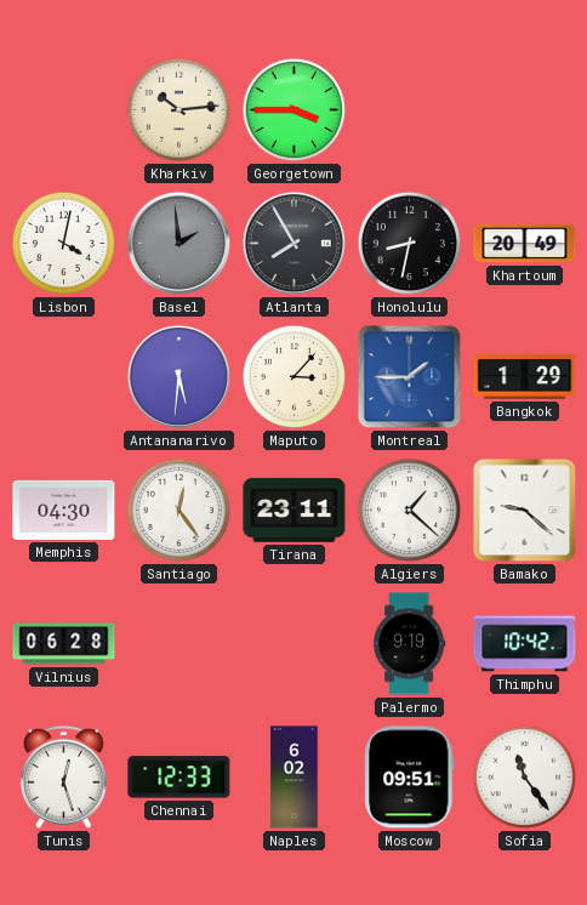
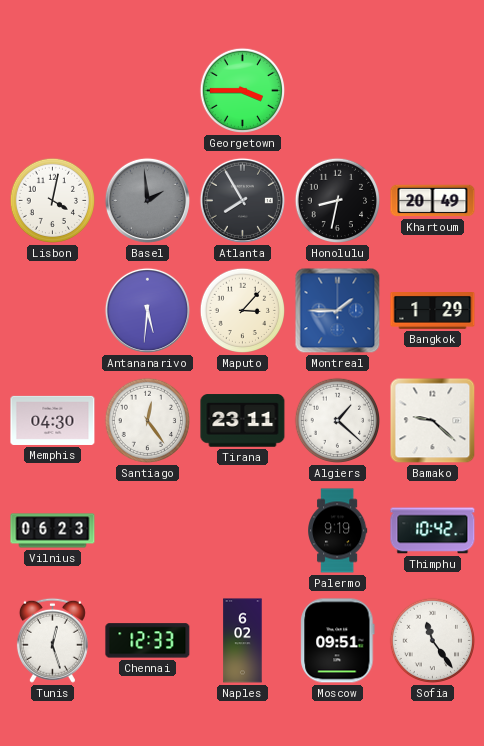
Kharkiv: 10:14 -> none (179, 110)
Vilnius: 06:28 -> 06:23 (53, 531)
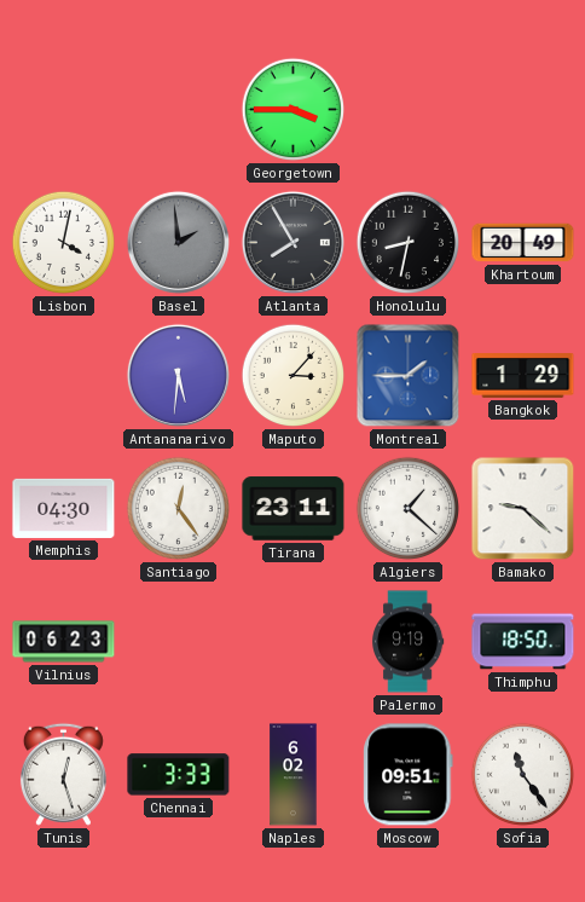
Thimphu: 10:42 -> 18:50 (523, 642)
Chennai: 12:33 -> 3:33 (179, 775)
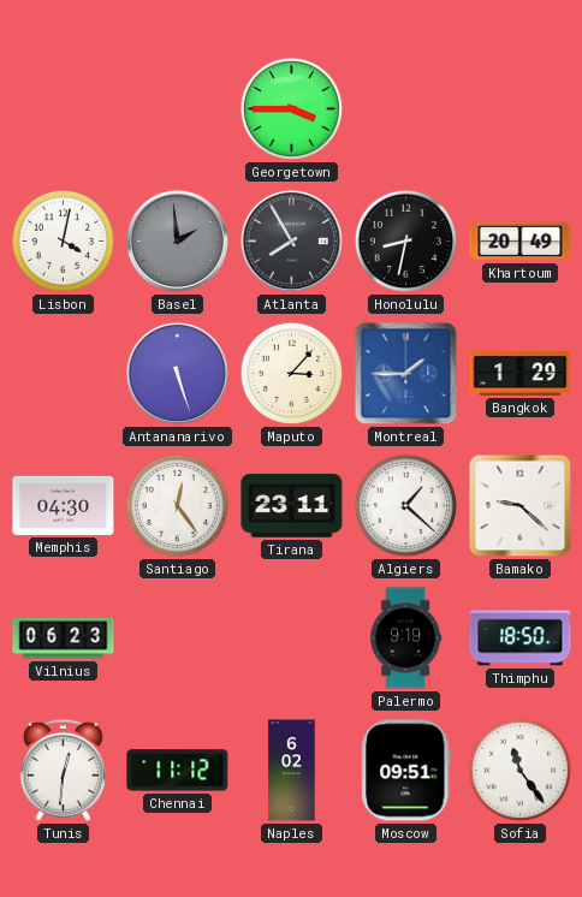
Antananarivo: 5:31 -> 5:27 (177, 373)
Tunis: 12:27 -> 12:31 (63, 770)
Chennai: 3:33 -> 11:12 (178, 771)
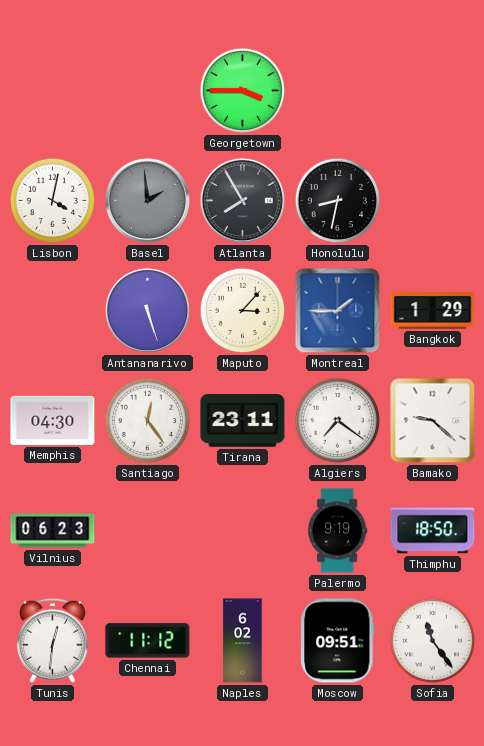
Khartoum: 20:49 -> none (521, 242)
Algiers: 1:22 -> 7:21 (338, 421)
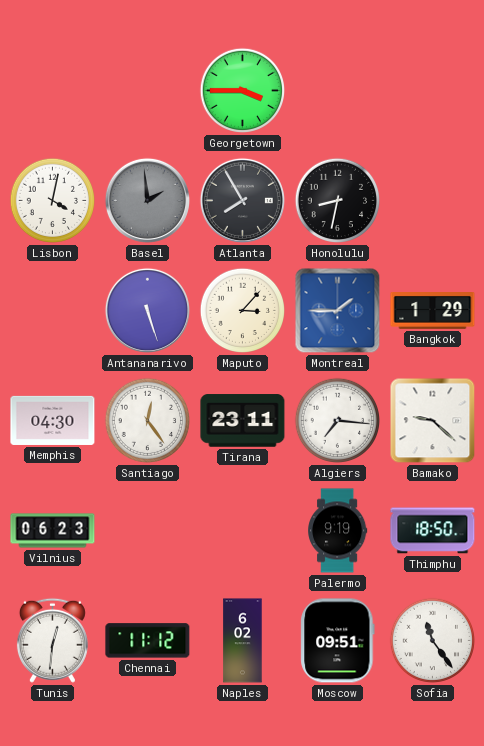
Algiers: 7:21 -> 7:16 (338, 421)
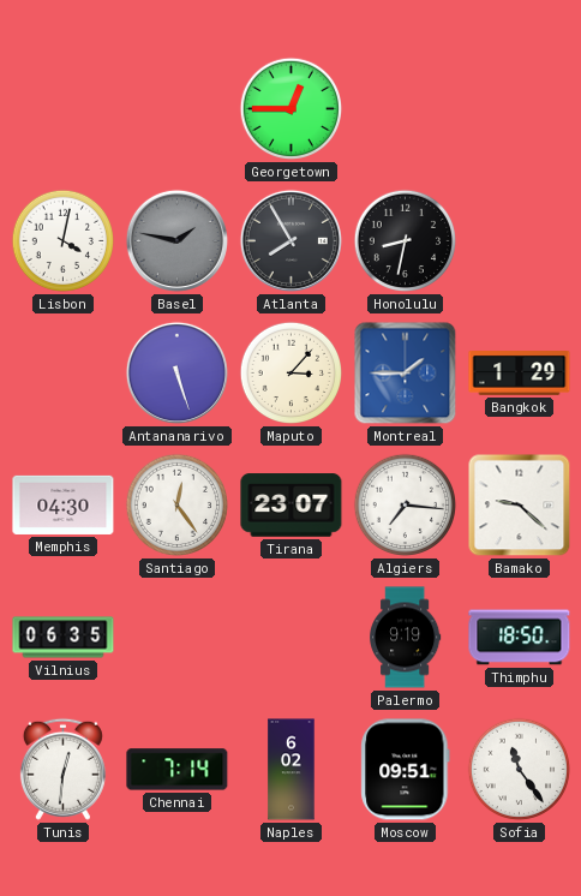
Georgetown: 3:45 -> 12:45 (292, 109)
Basel: 1:59 -> 1:47 (176, 240)
Tirana: 23:11 -> 23:07 (292, 506)
Vilnius: 06:23 -> 06:35 (64, 638)
Chennai: 11:12 -> 7:14 (178, 770)
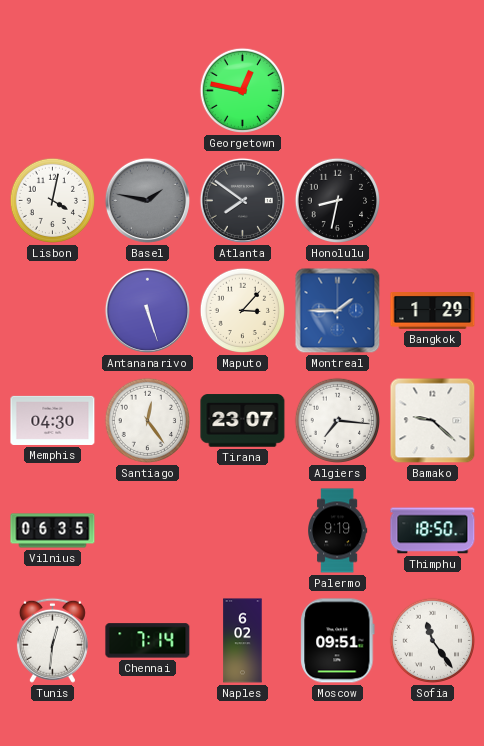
Georgetown: 12:45 -> 12:47 (243, 91)
Atlanta: 7:55 -> 7:51 (242, 200)
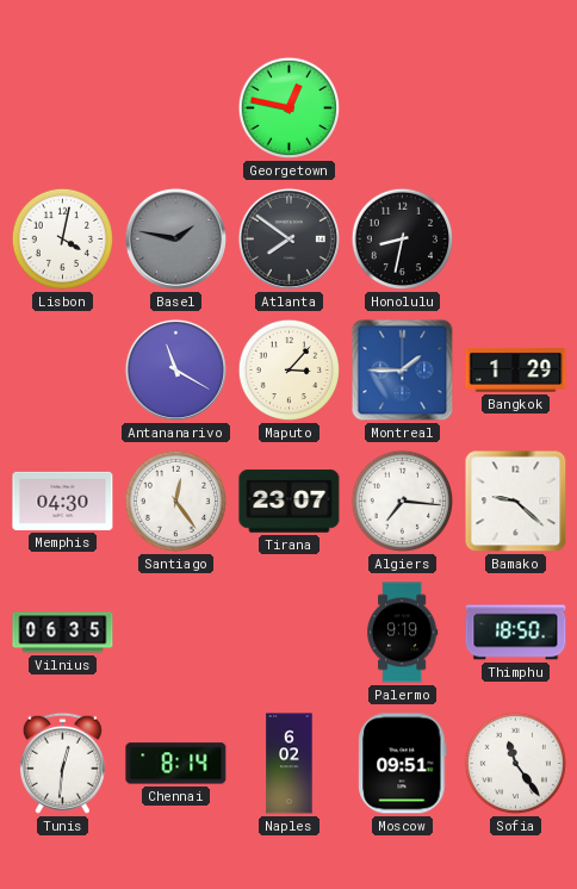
Antananarivo: 5:27 -> 11:20 (175, 369)
Chennai: 7:14 -> 8:14 (176, 764)
